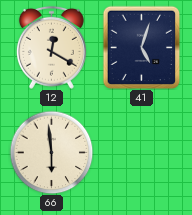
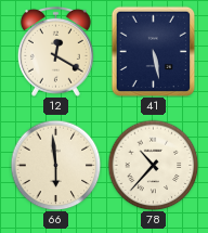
41: 5:03 -> 5:28 (154, 51)
78: none -> 10:37 (153, 165)
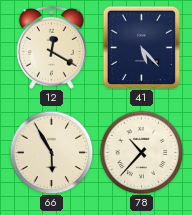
41: 5:28 -> 5:23 (142, 47)
66: 5:59 -> 5:55 (51, 152)
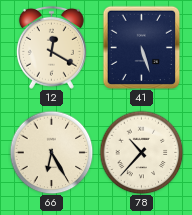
41: 5:23 -> 5:27 (142, 47)
66: 5:55 -> 6:25 (51, 152)
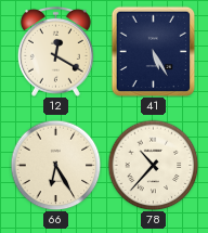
41: 5:27 -> 5:25 (154, 51)
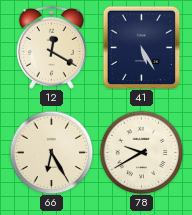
78: 10:37 -> 9:40 (141, 152)
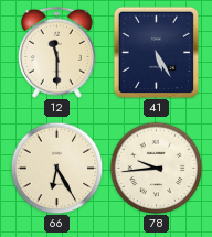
12: 12:20 -> 11:30 (56, 52)
78: 9:40 -> 9:44 (156, 168)
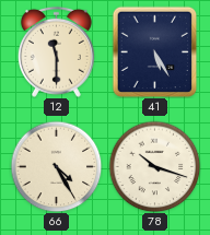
66: 6:25 -> 4:25 (56, 166)
78: 9:44 -> 10:18 (154, 166)
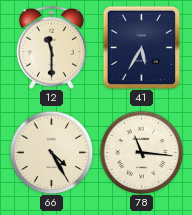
41: 5:25 -> 5:35 (142, 47)
78: 10:18 -> 11:16 (141, 152)
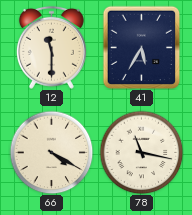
66: 4:25 -> 4:20 (51, 152)
78: 11:16 -> 11:17 (141, 152)
